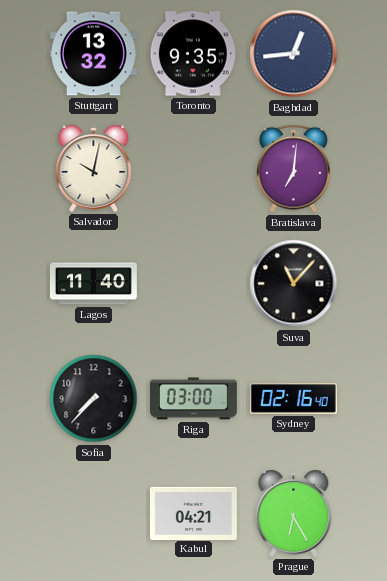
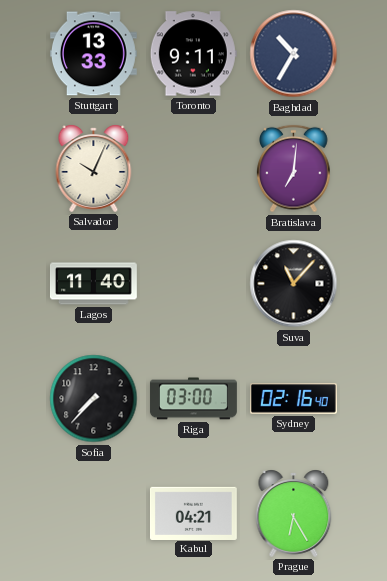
Stuttgart: 13:32 -> 13:33 (93, 54)
Toronto: 9:35 -> 9:11 (193, 54)
Baghdad: 12:44 -> 10:35 (294, 54)
Salvador: 10:02 -> 10:04 (94, 168)
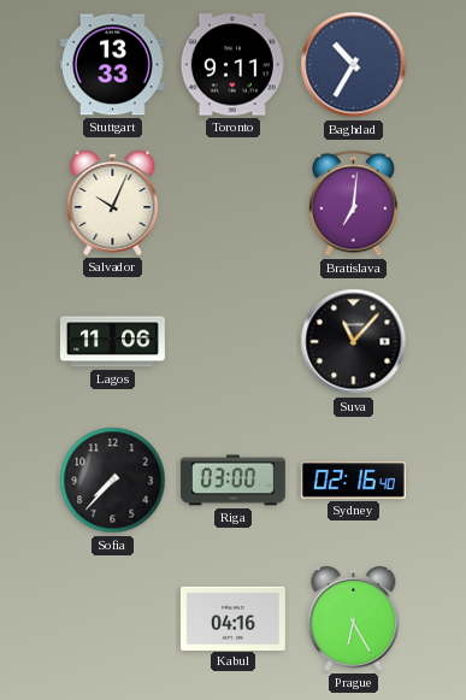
Lagos: 11:40 -> 11:06 (112, 342)
Kabul: 04:21 -> 04:16 (232, 618)
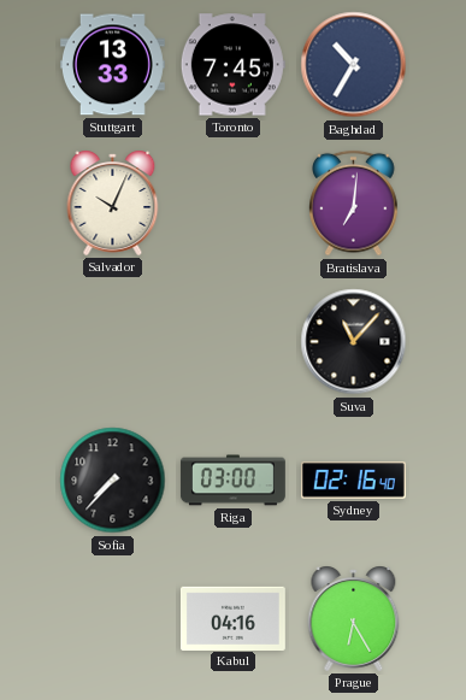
Toronto: 9:11 -> 7:45 (232, 65)
Lagos: 11:06 -> none (112, 342)
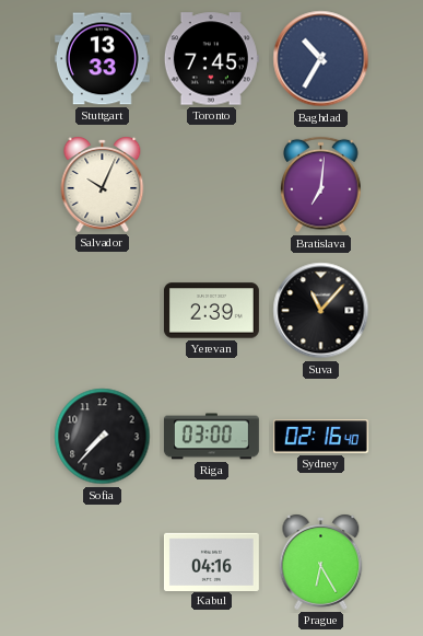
Yerevan: none -> 2:39 (211, 311)
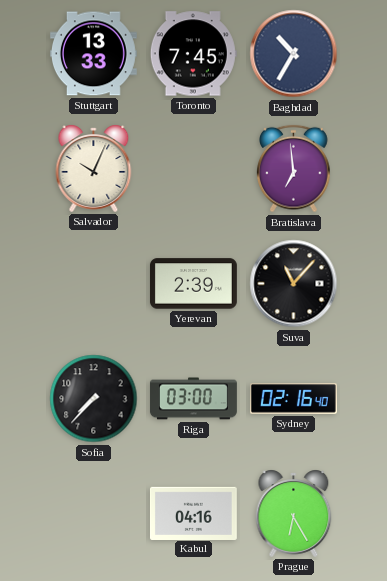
Bratislava: 7:01 -> 6:59 (294, 169)
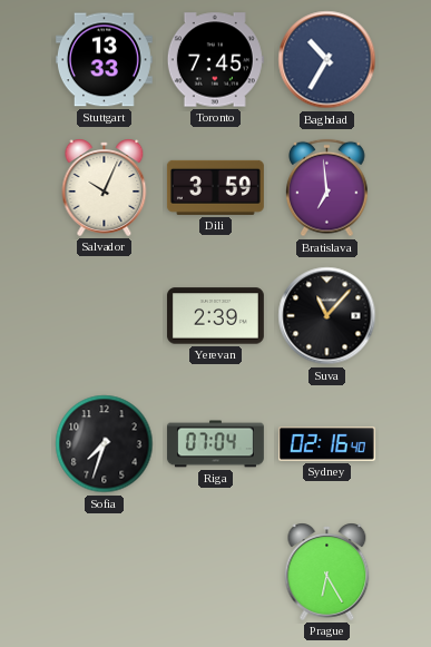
Dili: none -> 3:59 (215, 187)
Sofia: 7:37 -> 7:33 (105, 444)
Riga: 03:00 -> 07:04 (215, 444)
Kabul: 04:16 -> none (193, 513)
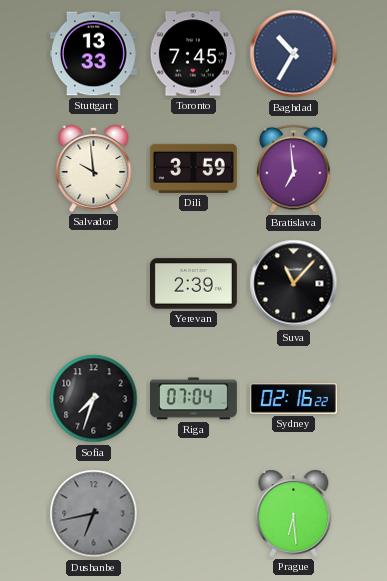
Salvador: 10:04 -> 9:59 (94, 168)
Sydney: 02:16:40 -> 02:16:22 (293, 399)
Dushanbe: none -> 6:43 (94, 514)
Prague: 6:25 -> 6:29 (294, 513)
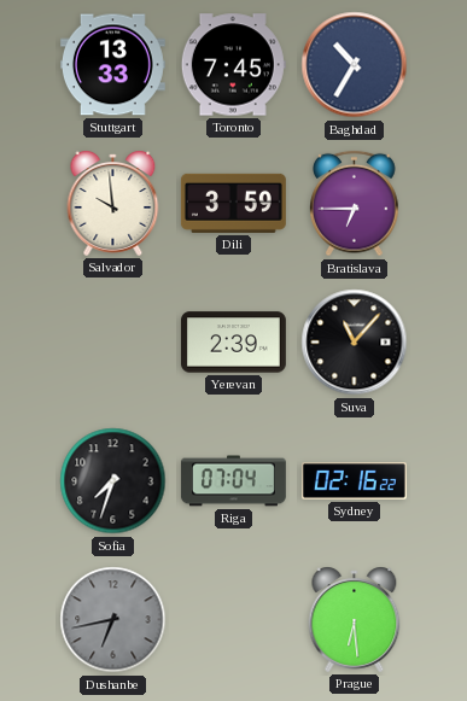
Bratislava: 6:59 -> 6:45 (355, 204)
